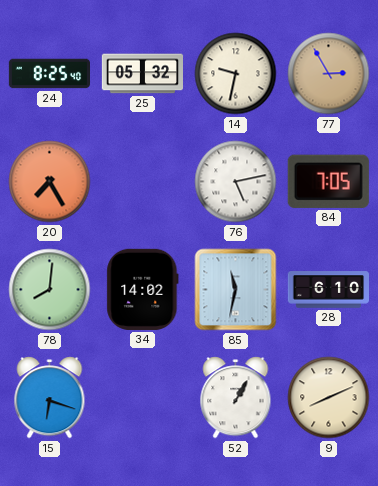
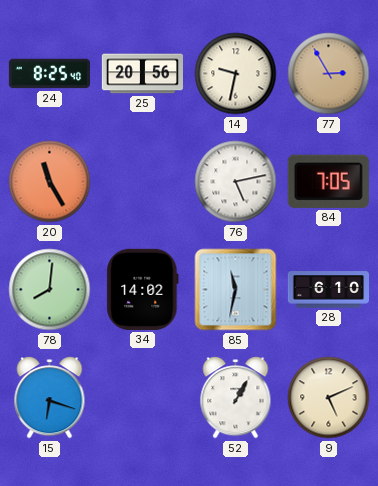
25: 05:32 -> 20:56 (142, 74)
20: 7:25 -> 11:25 (50, 182)
9: 8:11 -> 5:11 (329, 398)
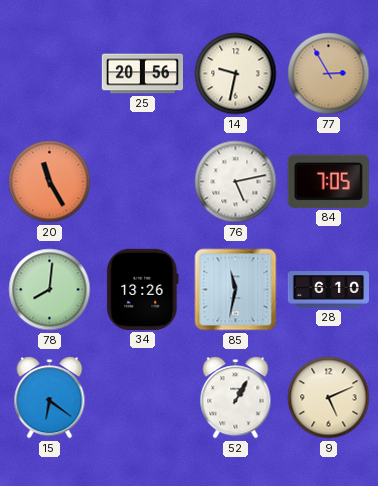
24: 8:25 -> none (49, 74)
34: 14:02 -> 13:26 (143, 289)
15: 6:18 -> 6:21 (50, 398)
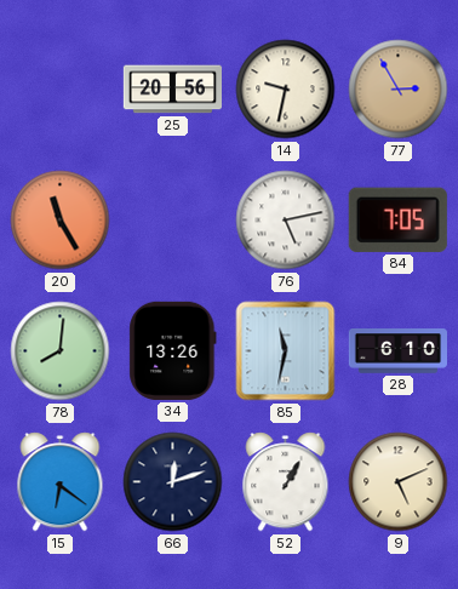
66: none -> 12:12 (173, 482)
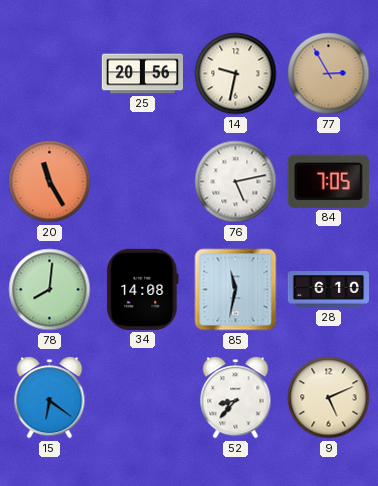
34: 13:26 -> 14:08 (143, 289)
66: 12:12 -> none (173, 482)
52: 1:05 -> 8:37 (236, 398)
